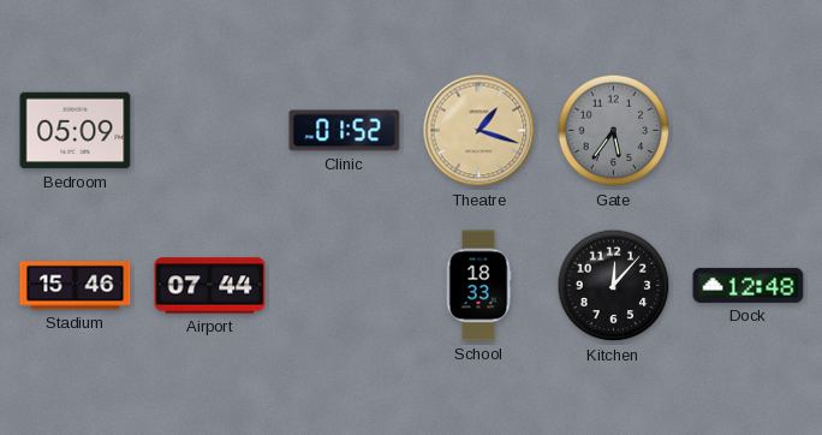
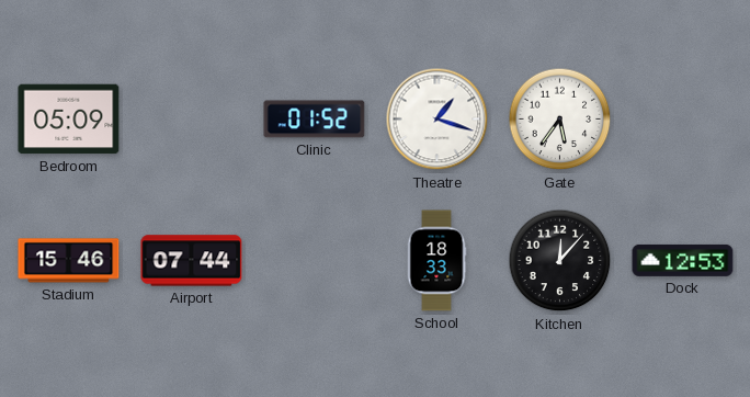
Theatre dial: champagne -> white (438, 120)
Gate dial: grey -> white (560, 120)
Dock: 12:48 -> 12:53 (683, 260)
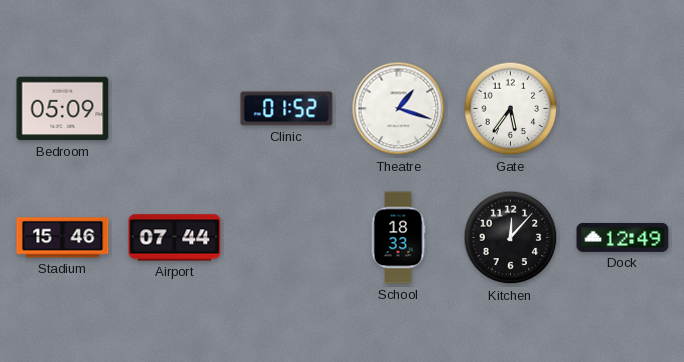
Dock: 12:53 -> 12:49 (623, 237)
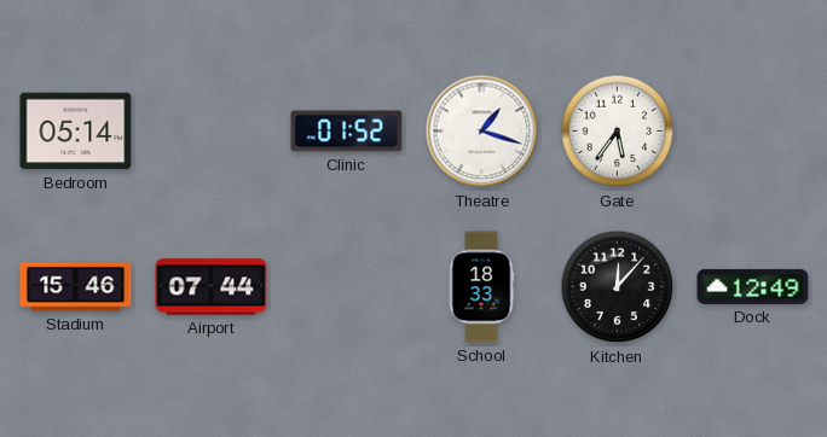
Bedroom: 05:09 -> 05:14 (76, 132)
